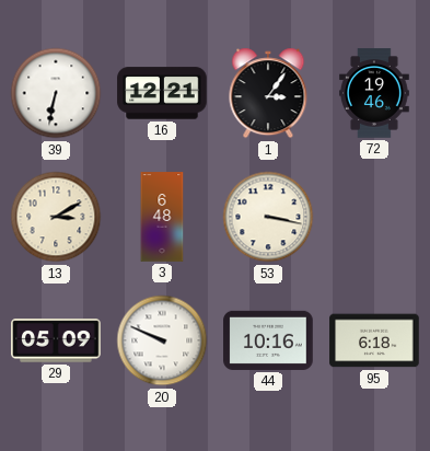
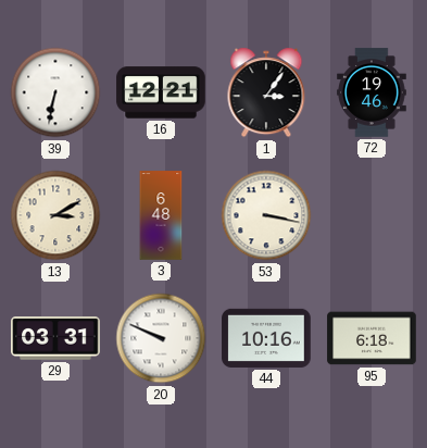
29: 05:09 -> 03:31 (55, 338)
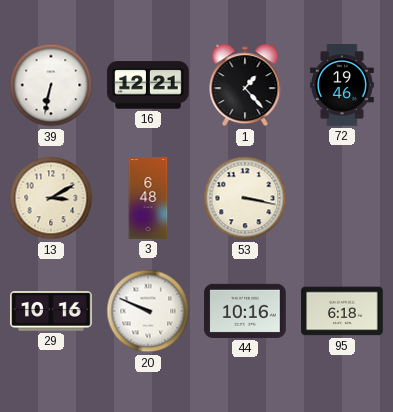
1: 3:06 -> 1:23 (245, 85)
29: 03:31 -> 10:16 (51, 311)
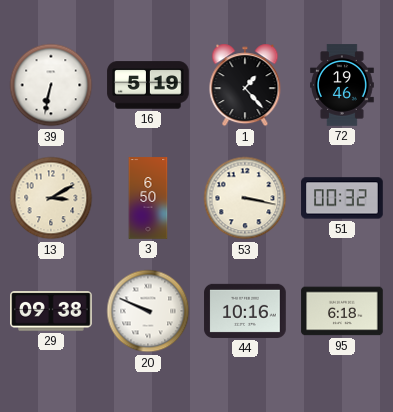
16: 12:21 -> 5:19 (148, 85)
3: 6:48 -> 6:50 (148, 198)
51: none -> 00:32 (342, 198)
29: 10:16 -> 09:38 (51, 311)
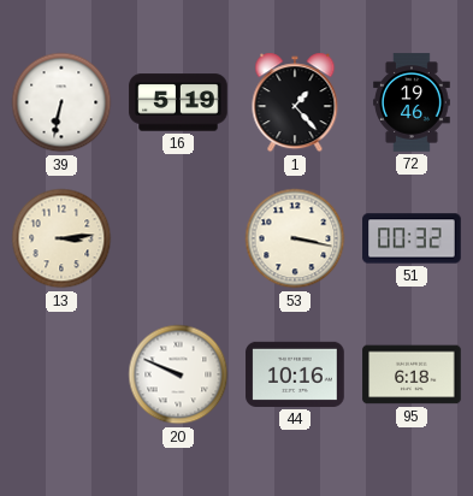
13: 3:10 -> 3:14 (61, 238)
3: 6:50 -> none (148, 198)
29: 09:38 -> none (51, 311)
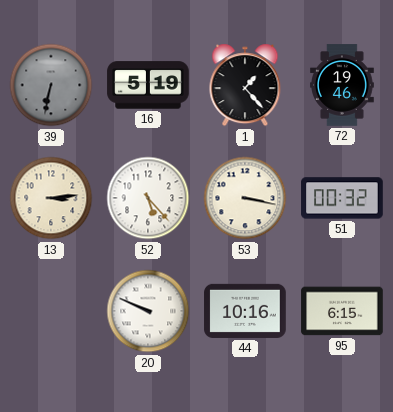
39 dial: white -> grey (51, 85)
52: none -> 5:23 (148, 198)
95: 6:18 -> 6:15 (342, 311)
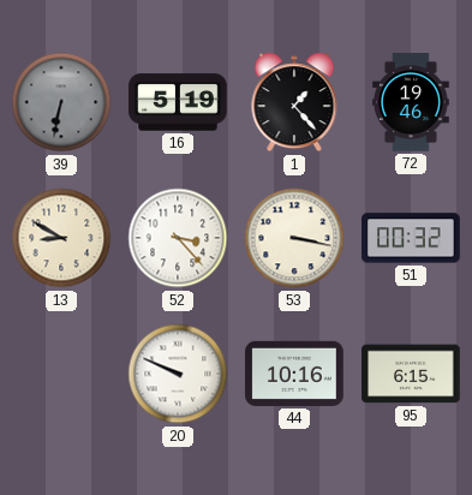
13: 3:14 -> 8:50 (61, 238)
52: 5:23 -> 3:23 (178, 238)
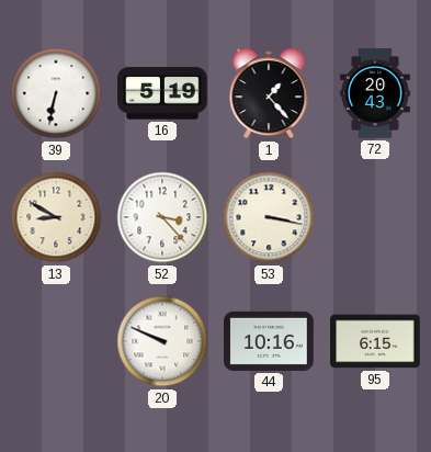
39 dial: grey -> white (56, 93)
72: 19:46 -> 20:43 (376, 93)
51: 00:32 -> none (411, 238)
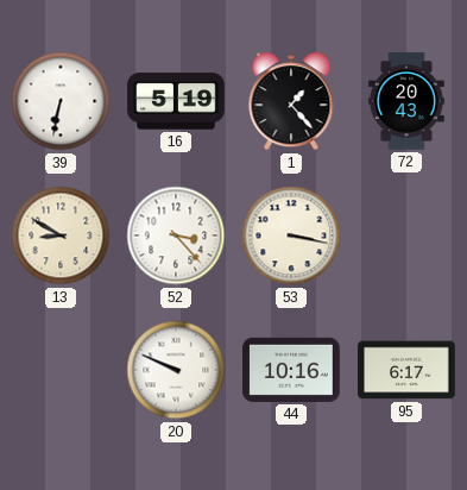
95: 6:15 -> 6:17 (406, 370)
